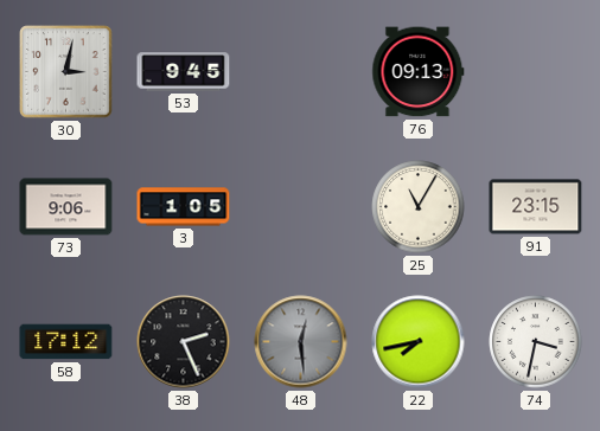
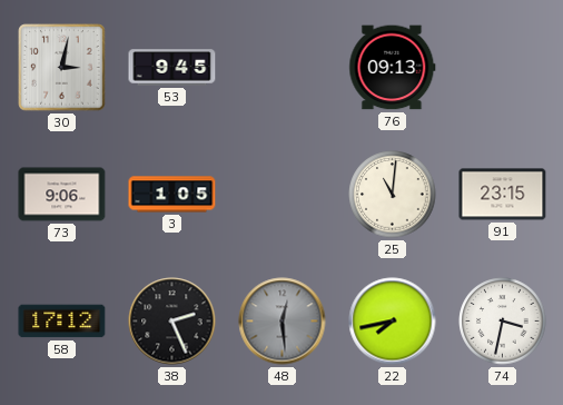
25: 11:05 -> 11:01 (393, 195)
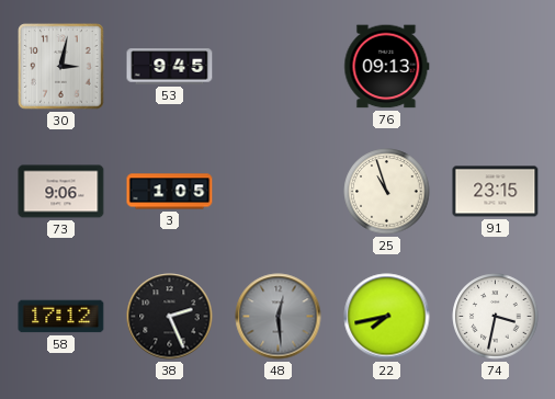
25: 11:01 -> 10:57 (387, 192)
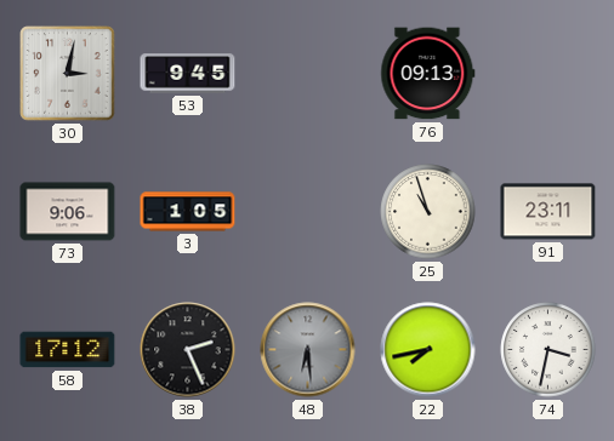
91: 23:15 -> 23:11 (548, 212)
48: 12:29 -> 6:29 (308, 350)
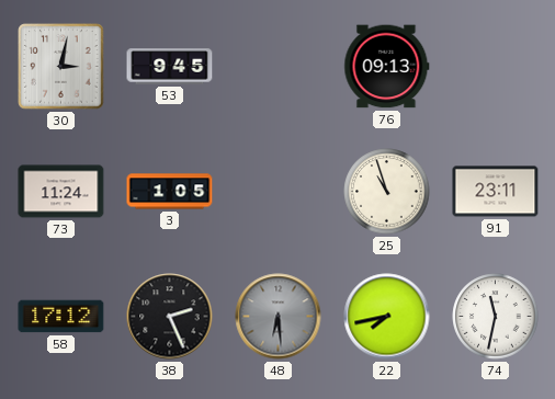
73: 9:06 -> 11:24 (61, 192)
74: 3:32 -> 11:32 (496, 317)
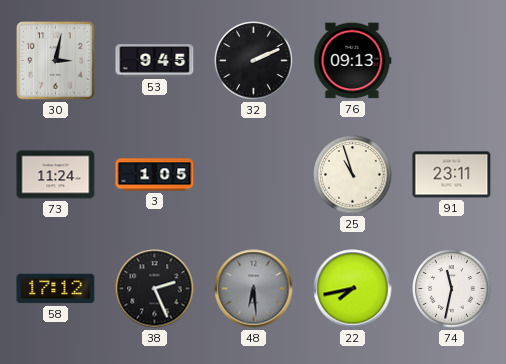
32: none -> 2:11 (254, 61)
